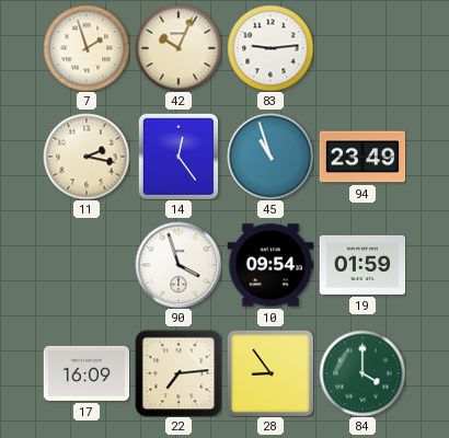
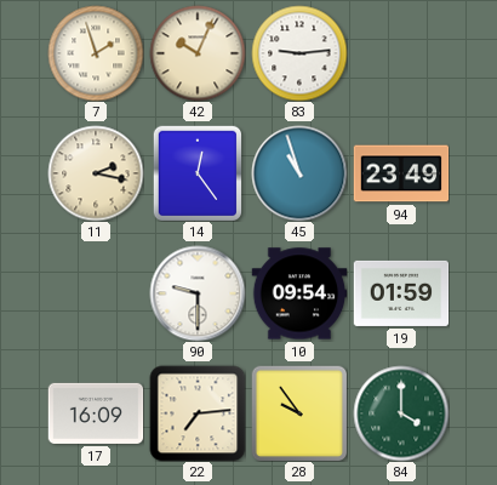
90: 3:57 -> 9:30 (198, 293)
28: 8:54 -> 9:54 (299, 413)
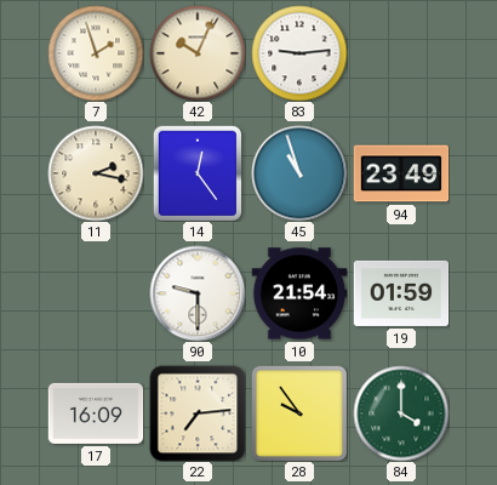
10: 09:54 -> 21:54 (299, 293)
